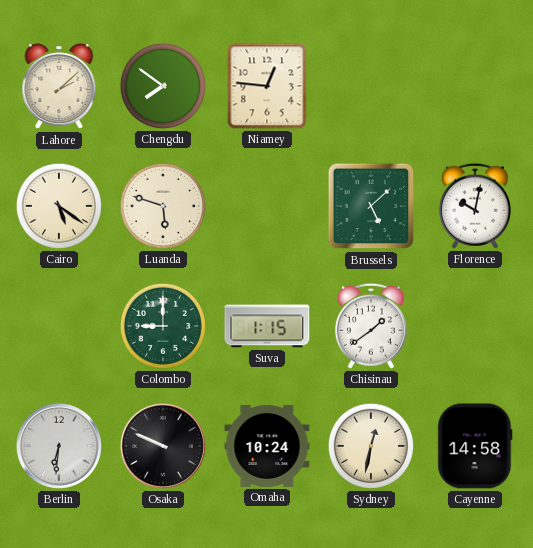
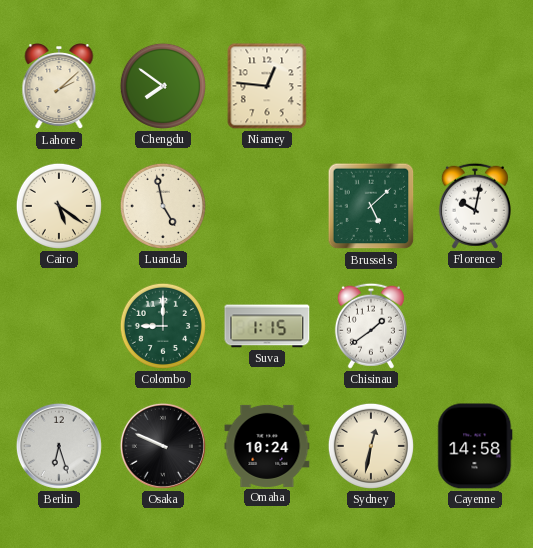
Luanda: 5:48 -> 4:58 (163, 206)
Berlin: 6:31 -> 6:27 (59, 446)
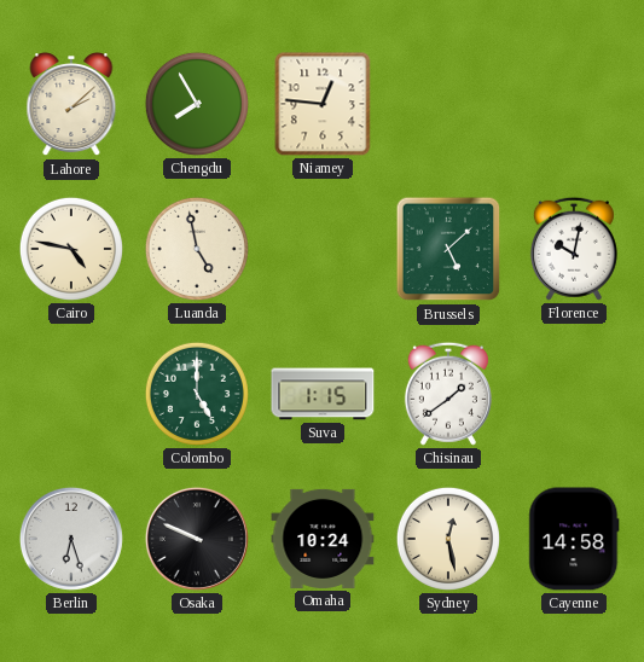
Chengdu: 7:51 -> 7:55 (197, 104)
Cairo: 5:21 -> 4:47 (71, 249)
Colombo: 9:00 -> 5:00 (197, 394)
Sydney: 12:32 -> 12:28 (448, 539)
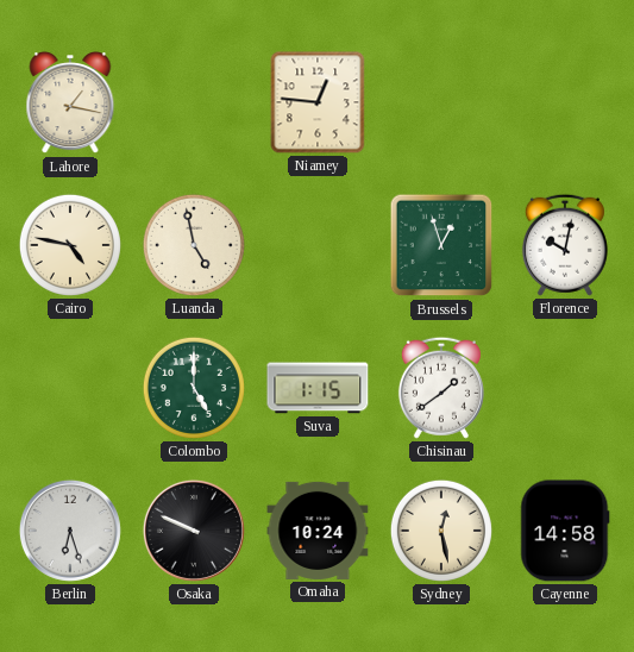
Lahore: 2:08 -> 1:17 (70, 104)
Chengdu: 7:55 -> none (197, 104)
Brussels: 5:08 -> 12:57 (441, 245)
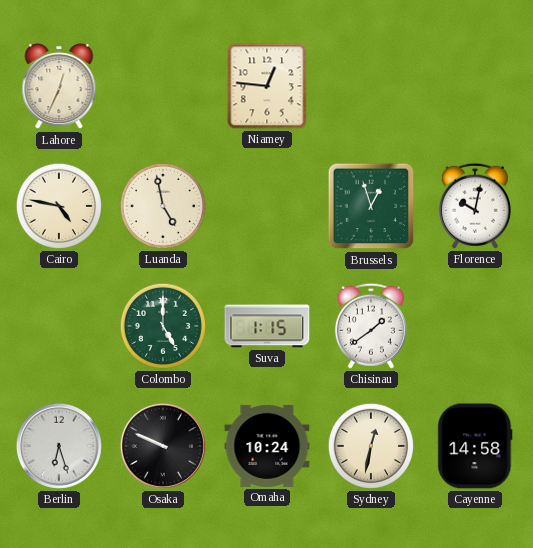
Lahore: 1:17 -> 12:34 (59, 87)
Sydney: 12:28 -> 12:32 (371, 446)
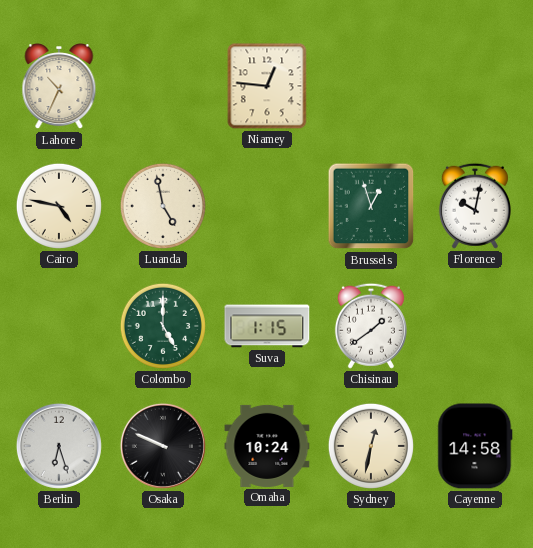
Lahore: 12:34 -> 10:34 (59, 87)
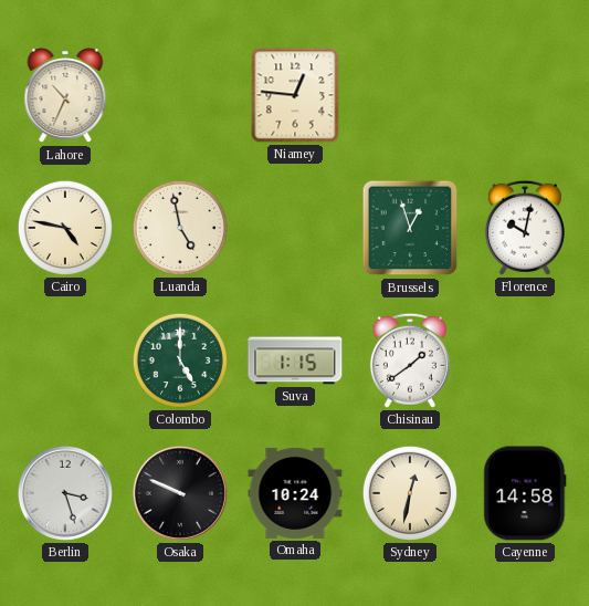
Berlin: 6:27 -> 3:27 (65, 493)
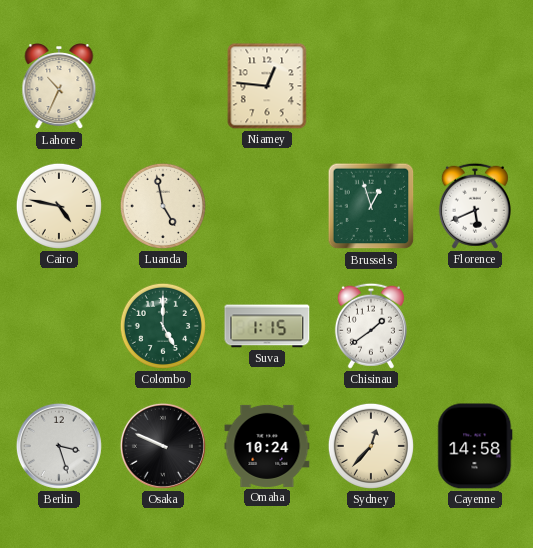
Florence: 10:02 -> 5:41 (475, 206)
Sydney: 12:32 -> 12:37 (371, 446)
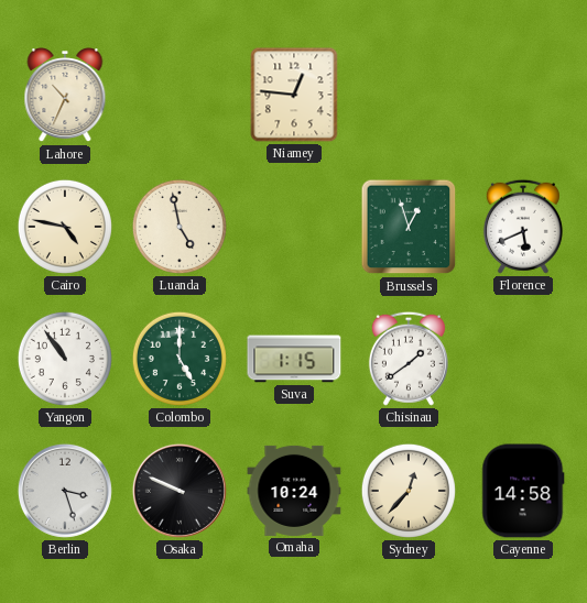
Yangon: none -> 10:54 (65, 359)
